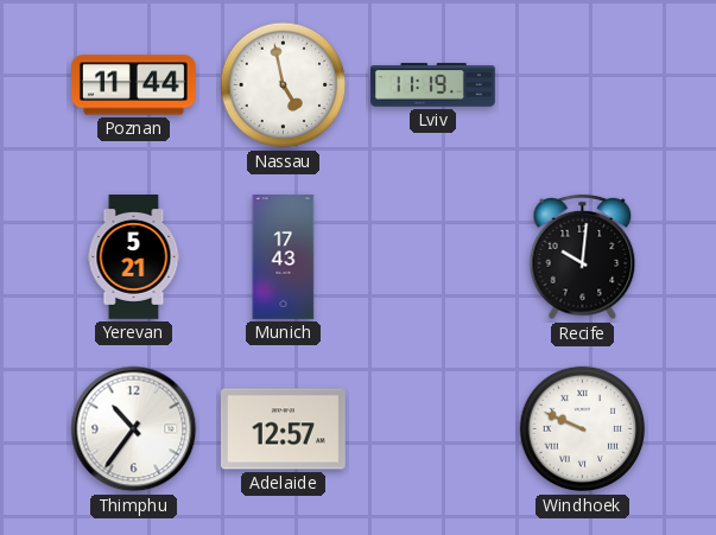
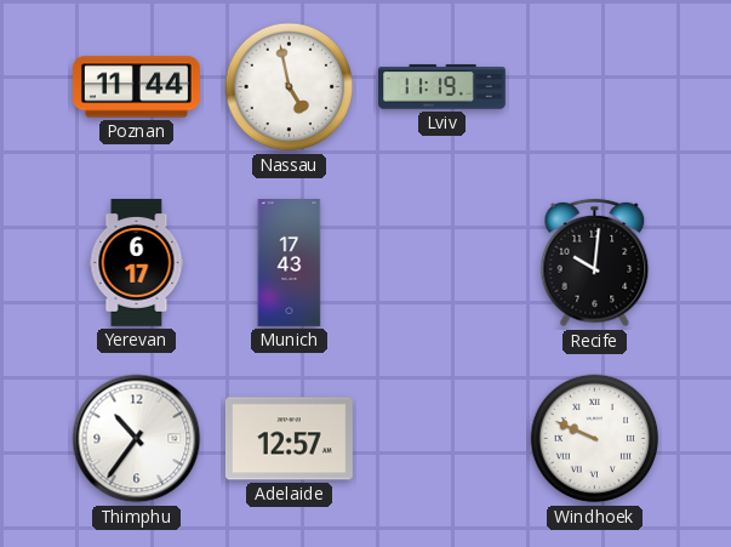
Yerevan: 5:21 -> 6:17 (137, 263)
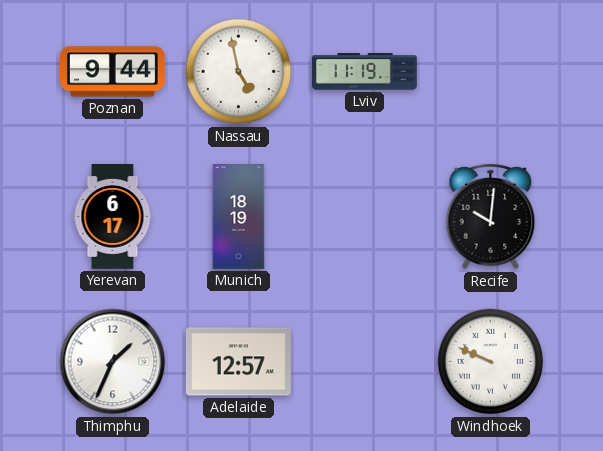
Poznan: 11:44 -> 9:44 (113, 72)
Munich: 17:43 -> 18:19 (239, 217)
Thimphu: 10:36 -> 1:34 (113, 362)
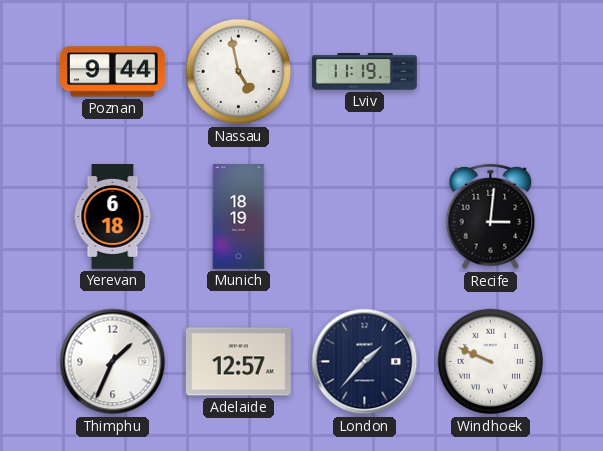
Yerevan: 6:17 -> 6:18 (113, 217)
Recife: 10:01 -> 3:01 (491, 217)
London: none -> 1:37 (365, 362)
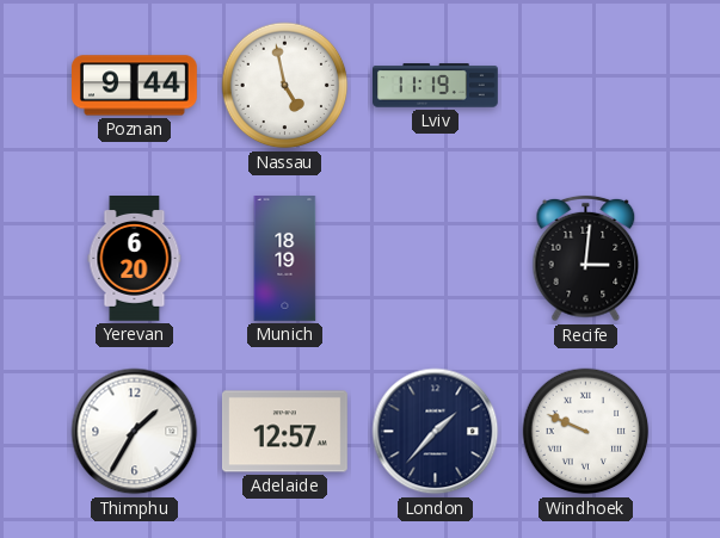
Yerevan: 6:18 -> 6:20 (135, 259)
Thimphu: 1:34 -> 1:35 (135, 432)
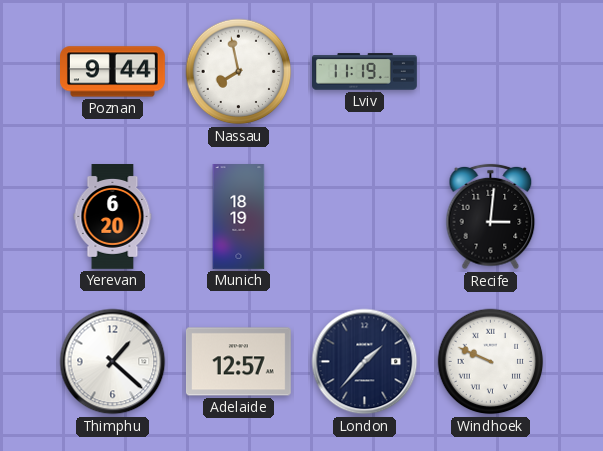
Nassau: 4:58 -> 7:58 (239, 72)
Thimphu: 1:35 -> 1:22 (113, 362)
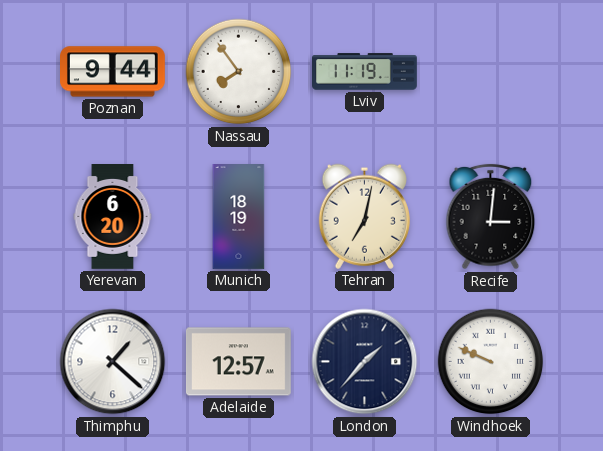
Nassau: 7:58 -> 7:54 (239, 72)
Tehran: none -> 7:02 (364, 216)
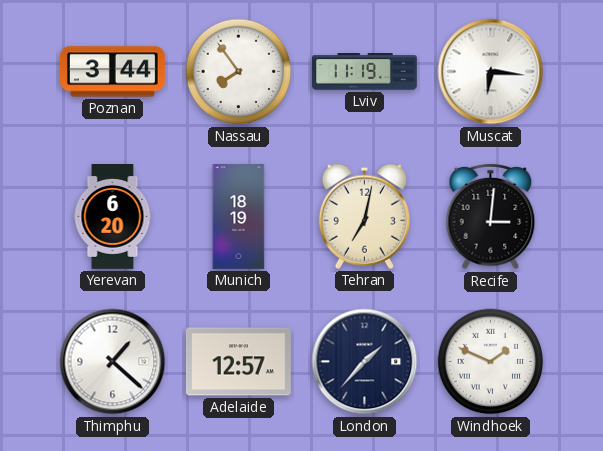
Poznan: 9:44 -> 3:44 (113, 72)
Muscat: none -> 6:16 (491, 72)
Windhoek: 9:49 -> 1:49 (491, 362)
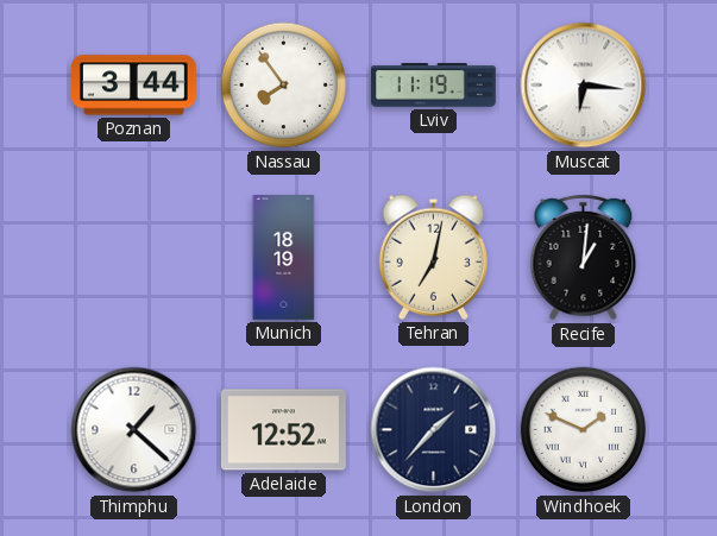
Yerevan: 6:20 -> none (113, 217)
Recife: 3:01 -> 1:01 (584, 258)
Adelaide: 12:57 -> 12:52 (283, 430)
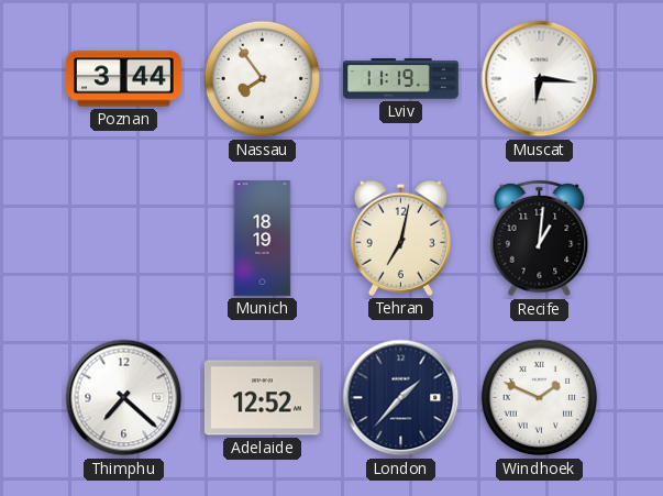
Thimphu: 1:22 -> 7:22 (124, 398)
